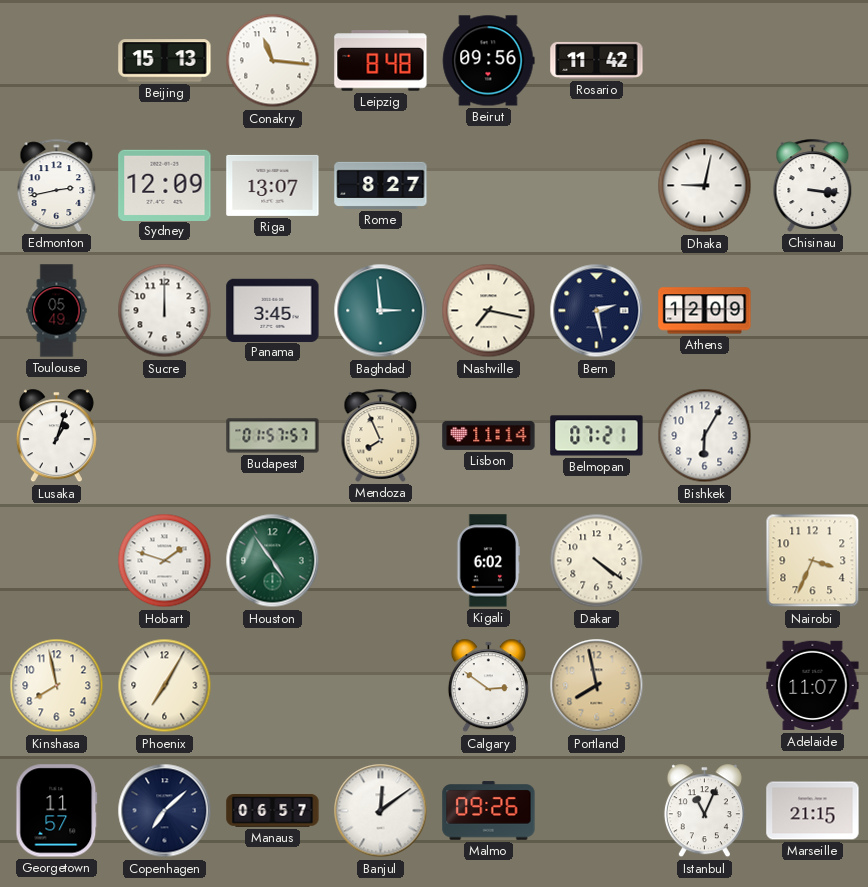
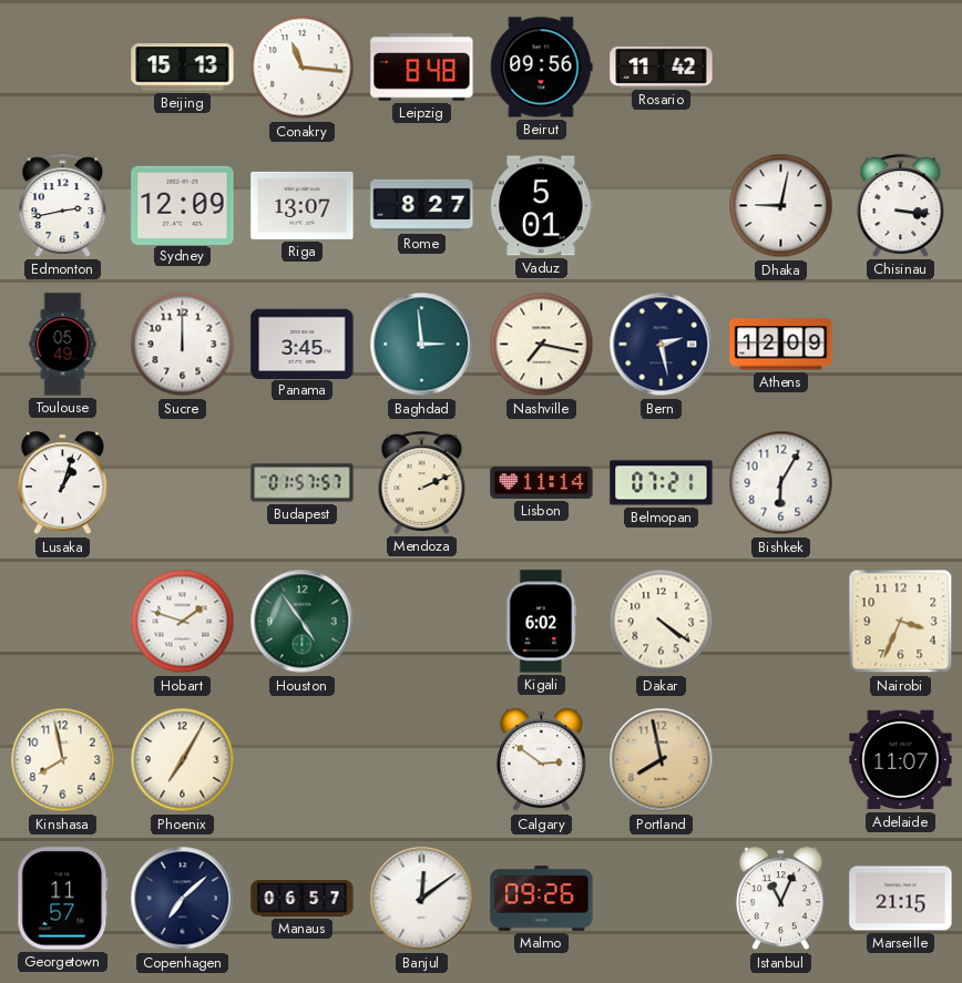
Vaduz: none -> 5:01 (542, 206)
Mendoza: 7:56 -> 2:11 (422, 482)
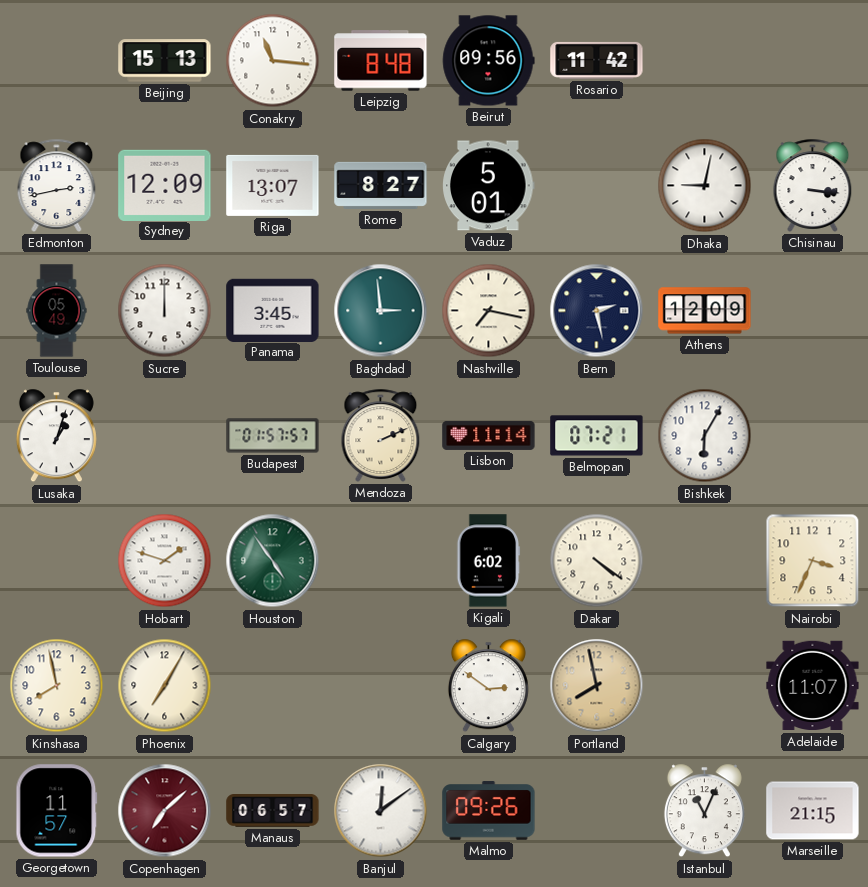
Copenhagen dial: navy -> burgundy (165, 811)
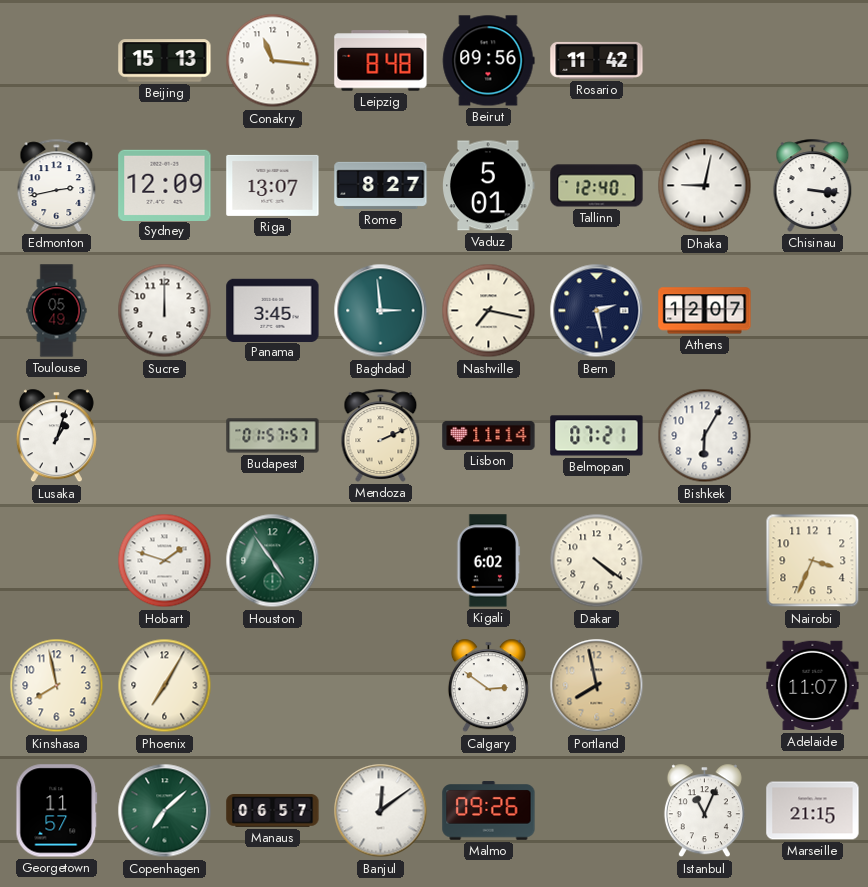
Tallinn: none -> 12:40 (597, 186)
Athens: 12:09 -> 12:07 (705, 311)
Copenhagen dial: burgundy -> green (165, 811)
